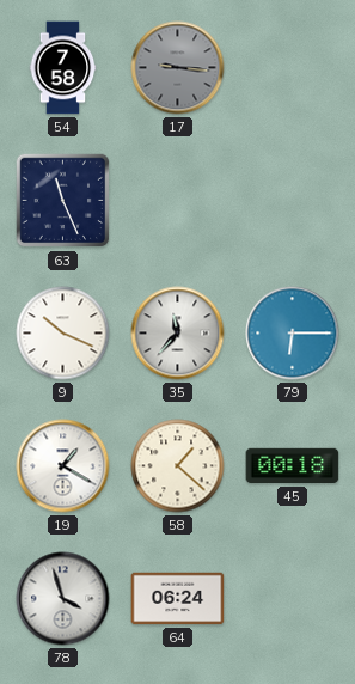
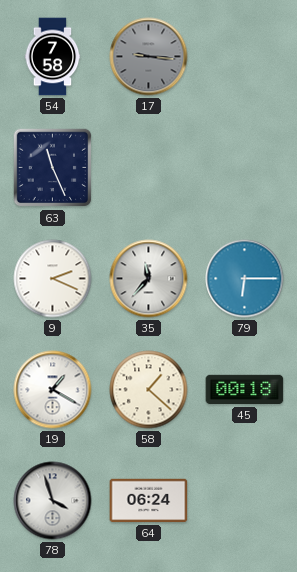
9: 10:19 -> 2:19 (53, 279)
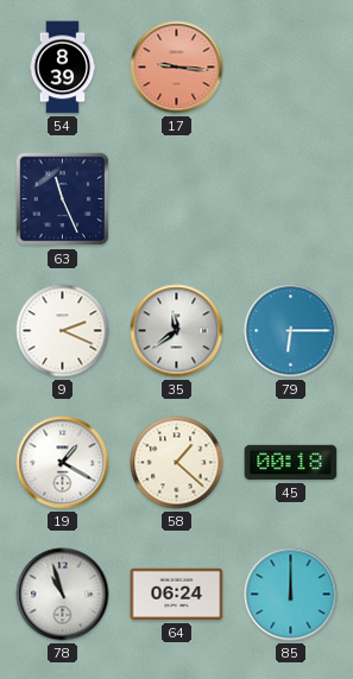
54: 7:58 -> 8:39 (63, 68)
17 dial: grey -> salmon (177, 68)
35: 11:37 -> 11:39 (177, 331)
78: 3:57 -> 10:57 (63, 595)
85: none -> 12:00 (291, 595)
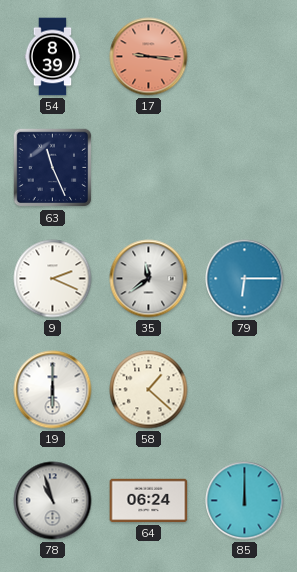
19: 1:20 -> 6:00 (53, 390)
45: 00:18 -> none (291, 463)
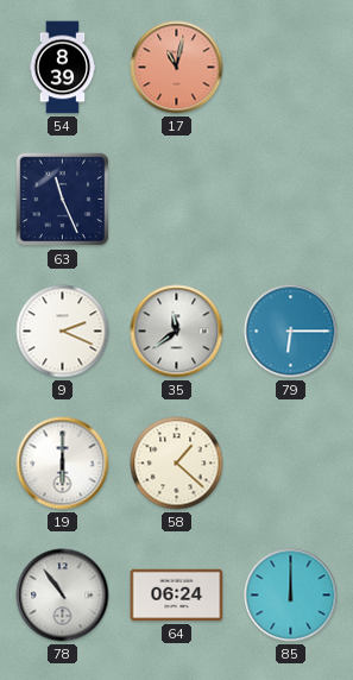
17: 9:16 -> 11:02 (177, 68)
78: 10:57 -> 10:54 (63, 596)
